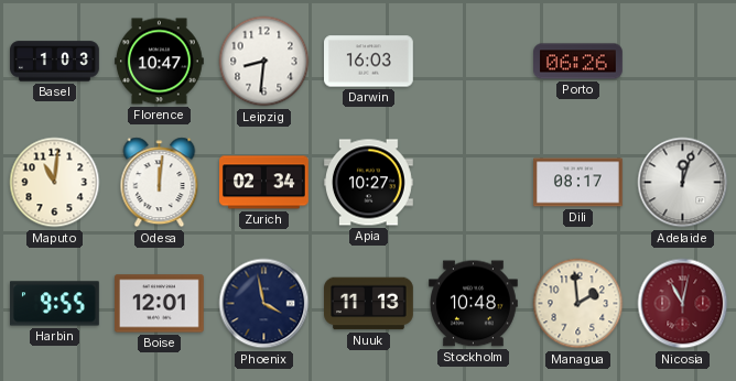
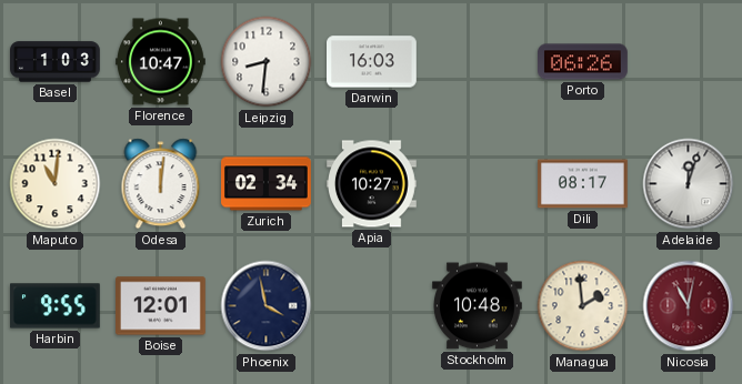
Nuuk: 11:13 -> none (369, 304)
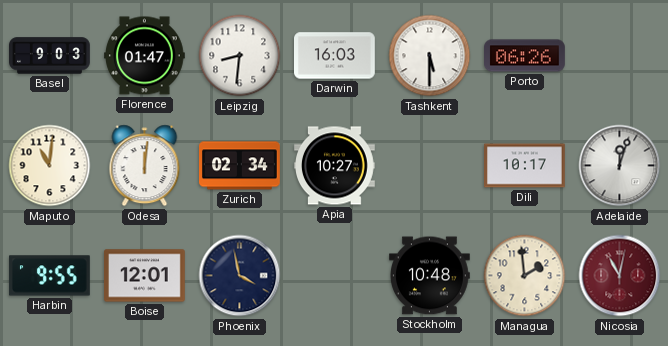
Basel: 1:03 -> 9:03 (50, 56)
Florence: 10:47 -> 01:47 (145, 56)
Tashkent: none -> 5:30 (430, 56)
Dili: 08:17 -> 10:17 (525, 166)
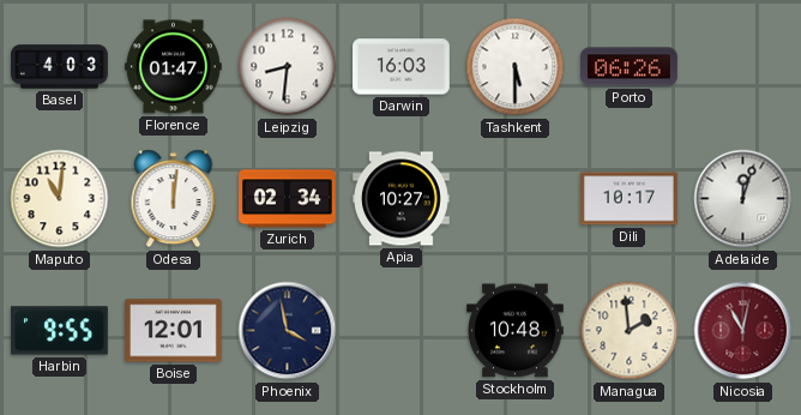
Basel: 9:03 -> 4:03 (60, 67)
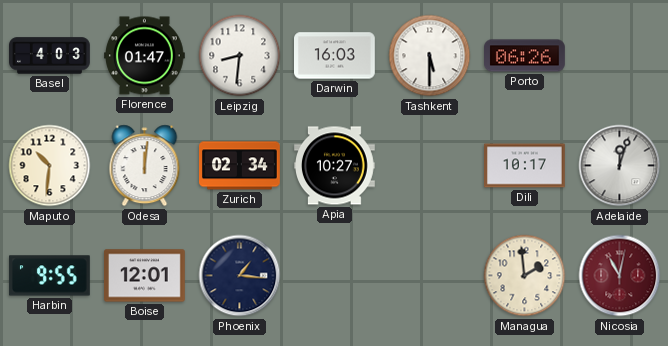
Maputo: 11:01 -> 10:31 (50, 166)
Phoenix: 3:58 -> 1:16 (240, 276)
Stockholm: 10:48 -> none (516, 331)
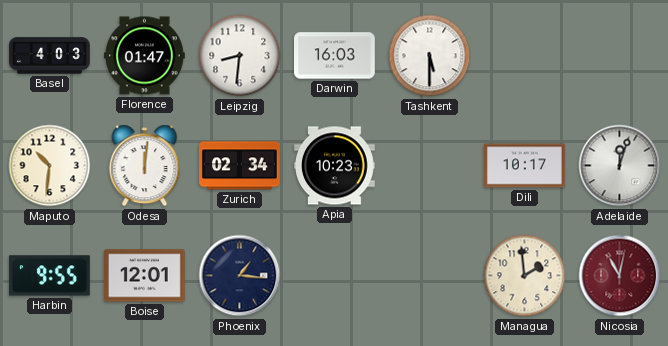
Porto: 06:26 -> none (525, 56)
Apia: 10:27 -> 10:23 (335, 166)
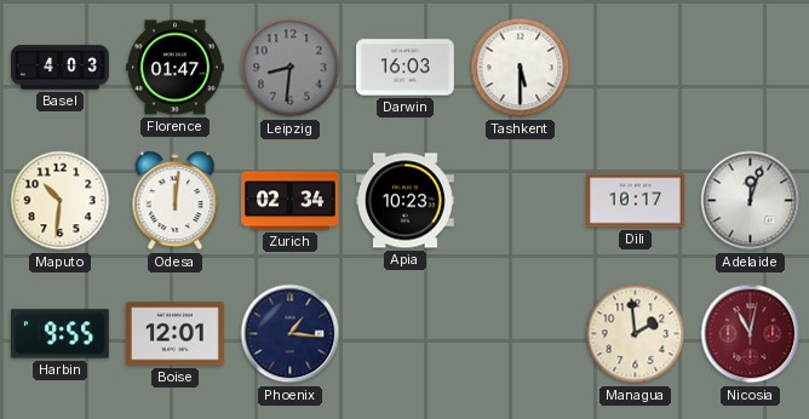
Leipzig dial: white -> grey (291, 68)
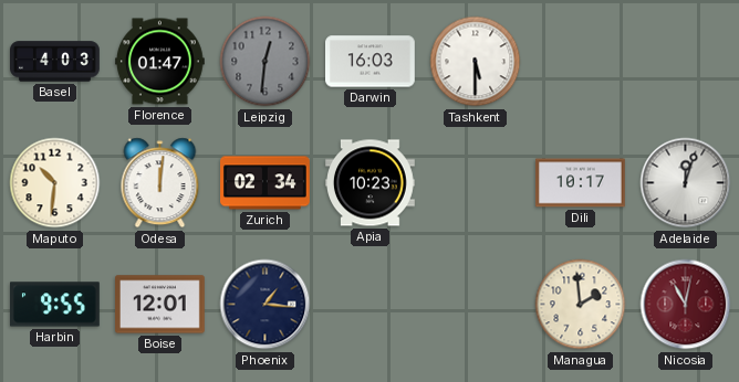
Leipzig: 8:31 -> 12:31 (266, 62)
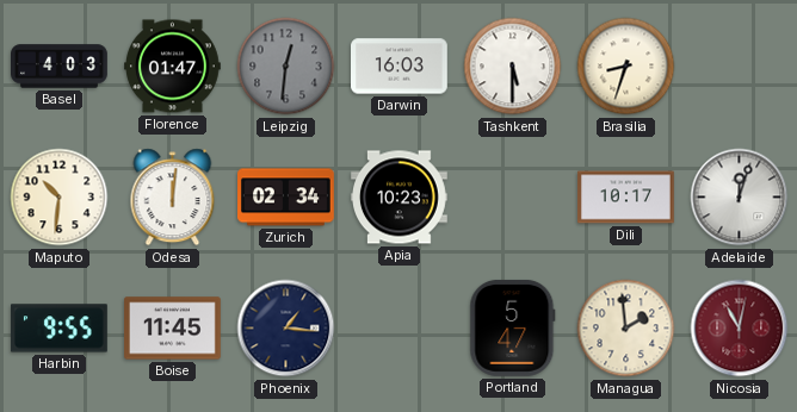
Brasilia: none -> 8:33 (626, 67)
Boise: 12:01 -> 11:45 (173, 329)
Portland: none -> 5:47 (513, 327)
